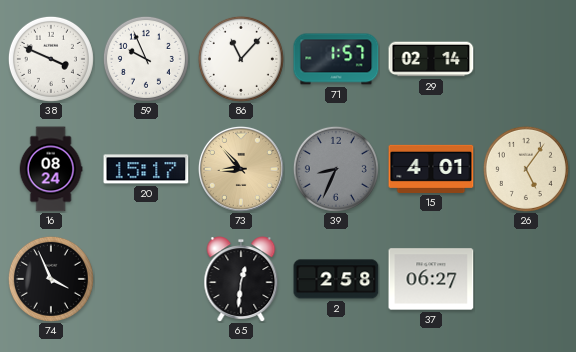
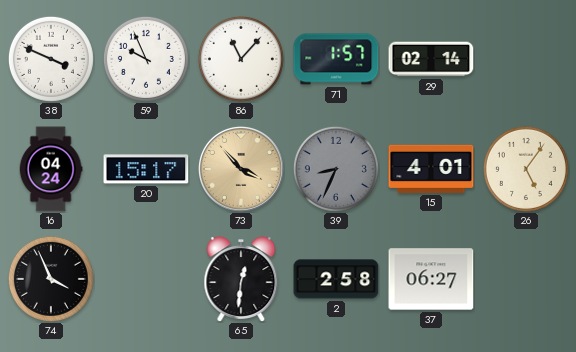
16: 08:24 -> 04:24 (51, 169)
73: 8:53 -> 3:53 (241, 169)
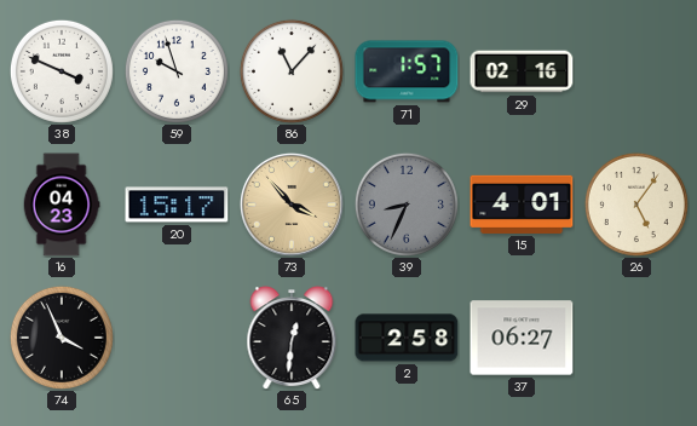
59: 9:56 -> 9:57 (177, 71)
29: 02:14 -> 02:16 (522, 71)
16: 04:24 -> 04:23 (62, 205)
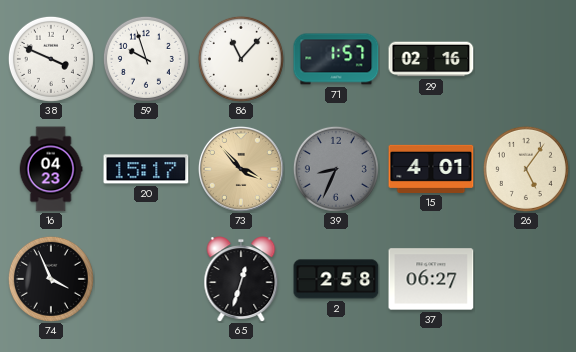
65: 12:31 -> 12:33 (241, 279)
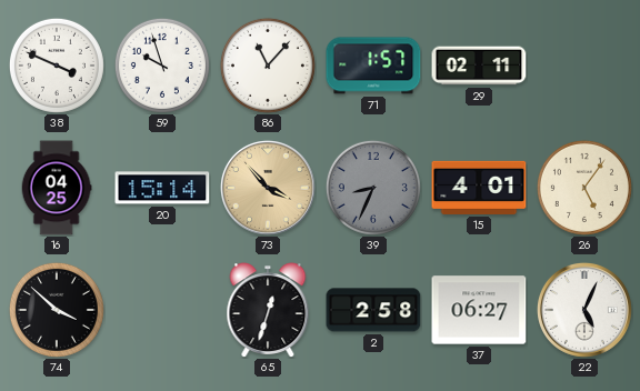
29: 02:16 -> 02:11 (479, 66)
16: 04:23 -> 04:25 (57, 188)
20: 15:17 -> 15:14 (162, 188)
74: 3:56 -> 3:52 (57, 310)
22: none -> 5:04 (584, 310)
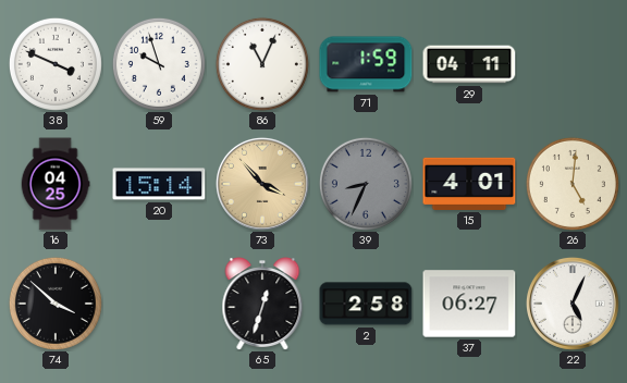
86: 11:07 -> 11:04 (262, 64)
71: 1:57 -> 1:59 (366, 64)
29: 02:11 -> 04:11 (469, 64)
26: 5:06 -> 5:01 (573, 184)
